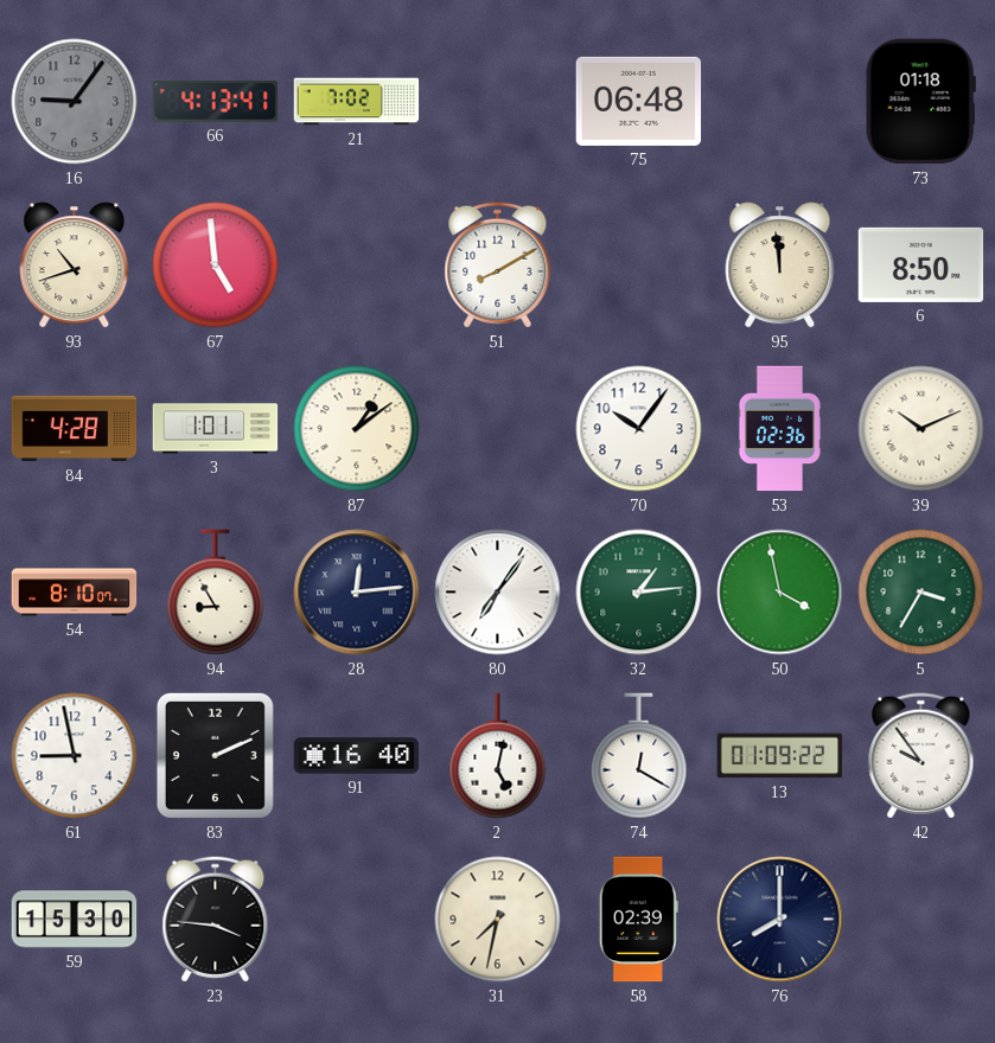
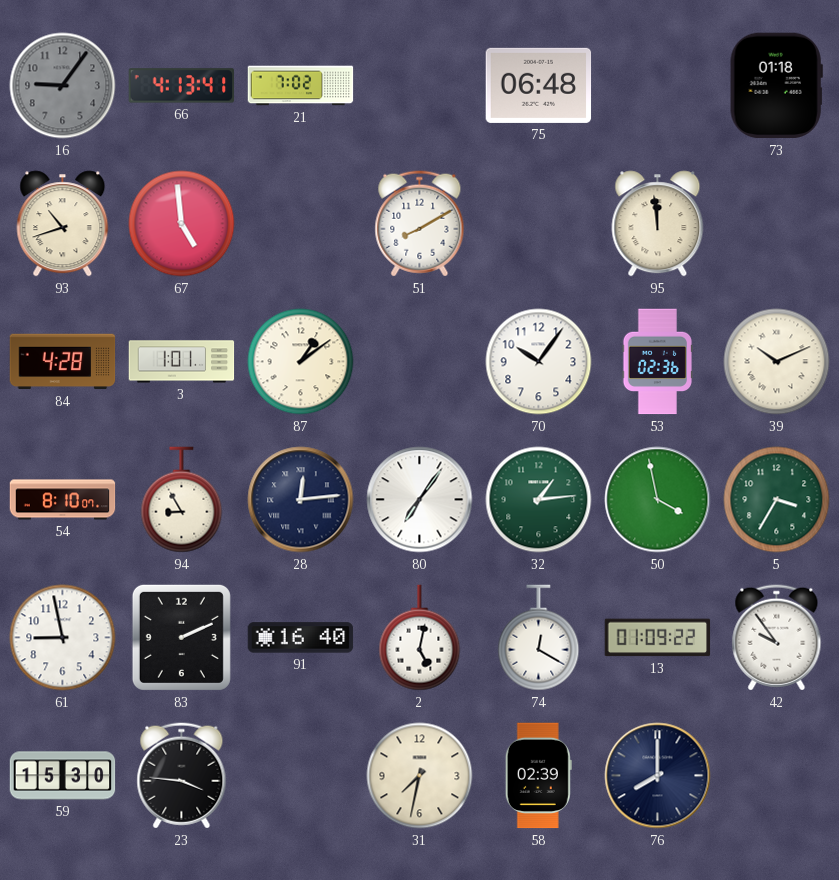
6: 8:50 -> none (921, 264)
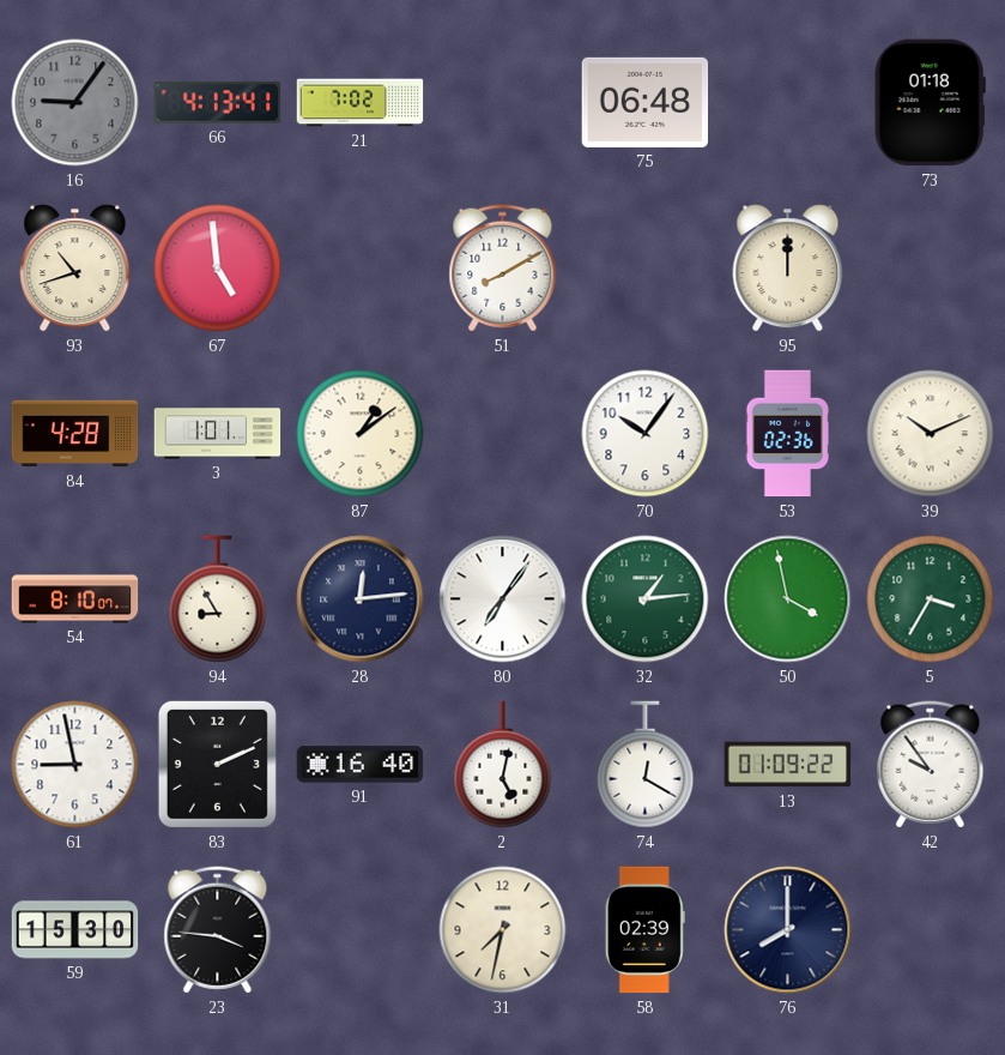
95: 11:59 -> 12:00 (788, 269)
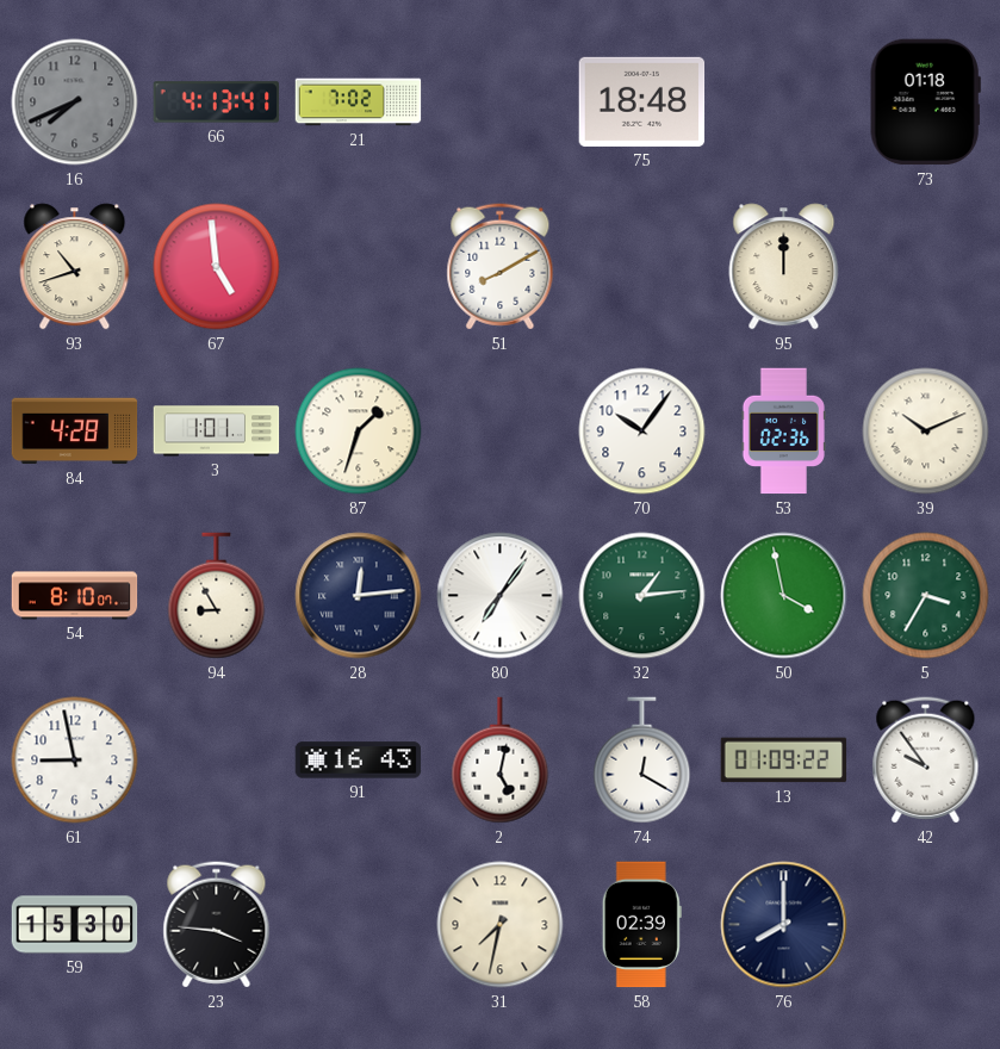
16: 9:06 -> 7:41 (75, 103)
75: 06:48 -> 18:48 (642, 101)
87: 1:09 -> 1:33 (359, 432)
83: 2:11 -> none (217, 764)
91: 16:40 -> 16:43 (359, 761)
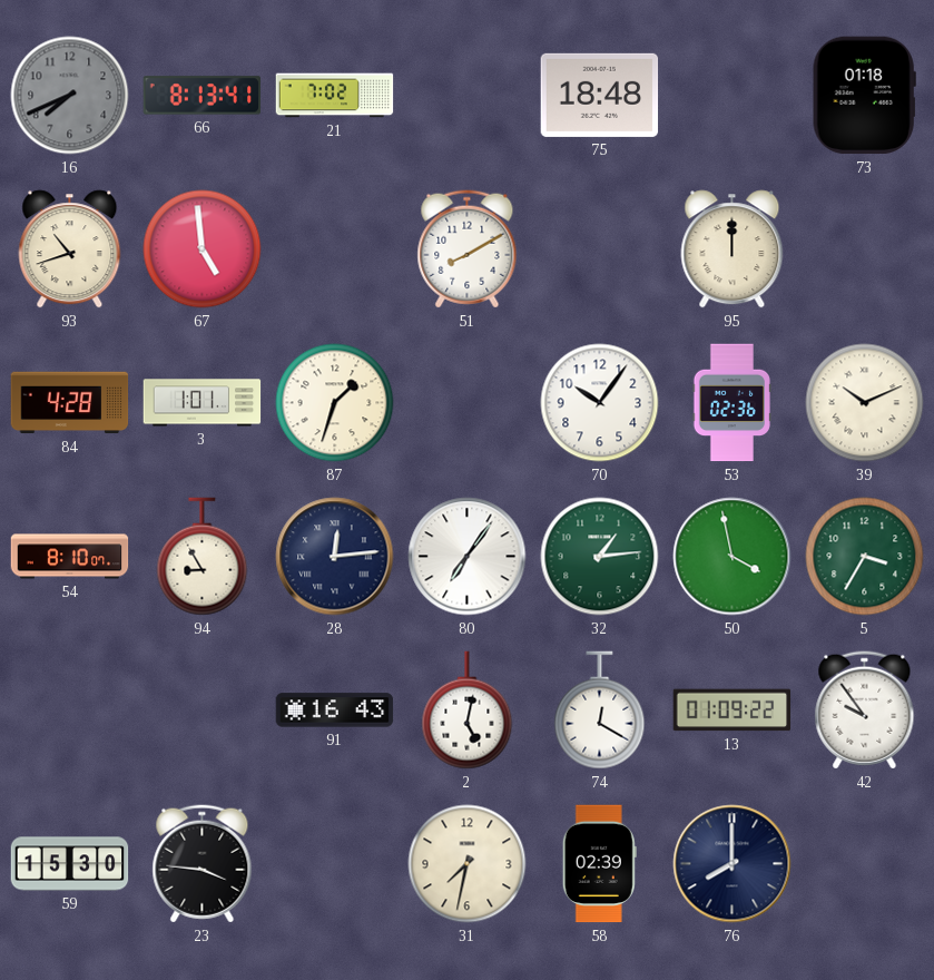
66: 4:13 -> 8:13 (203, 96)
61: 8:58 -> none (75, 761)
